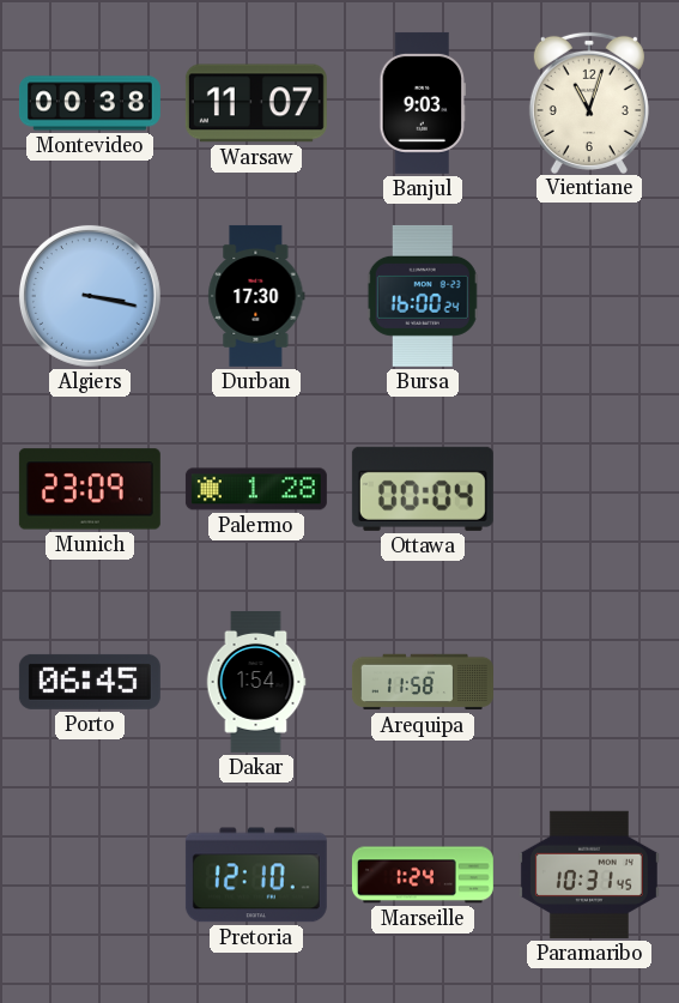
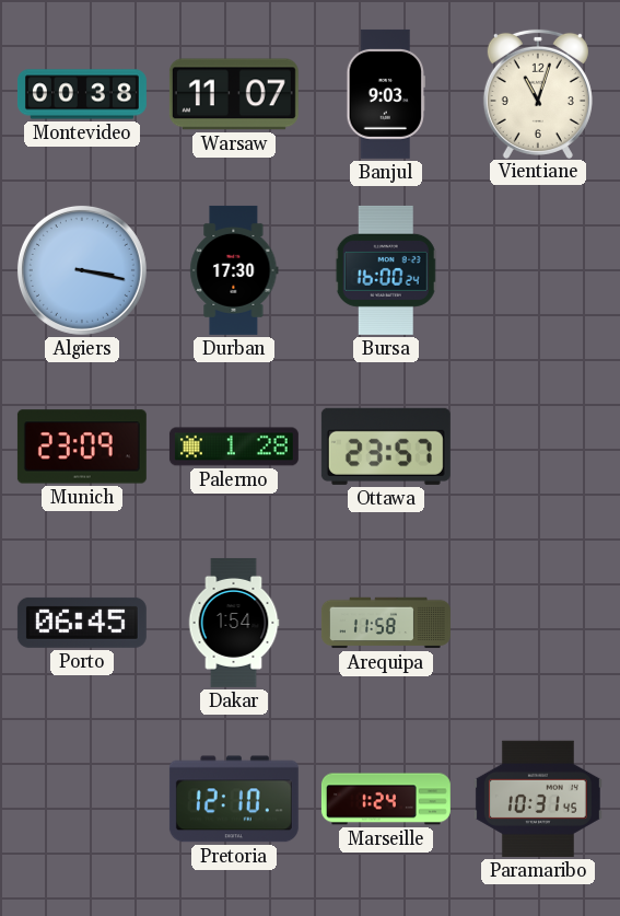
Ottawa: 00:04 -> 23:57 (386, 447)
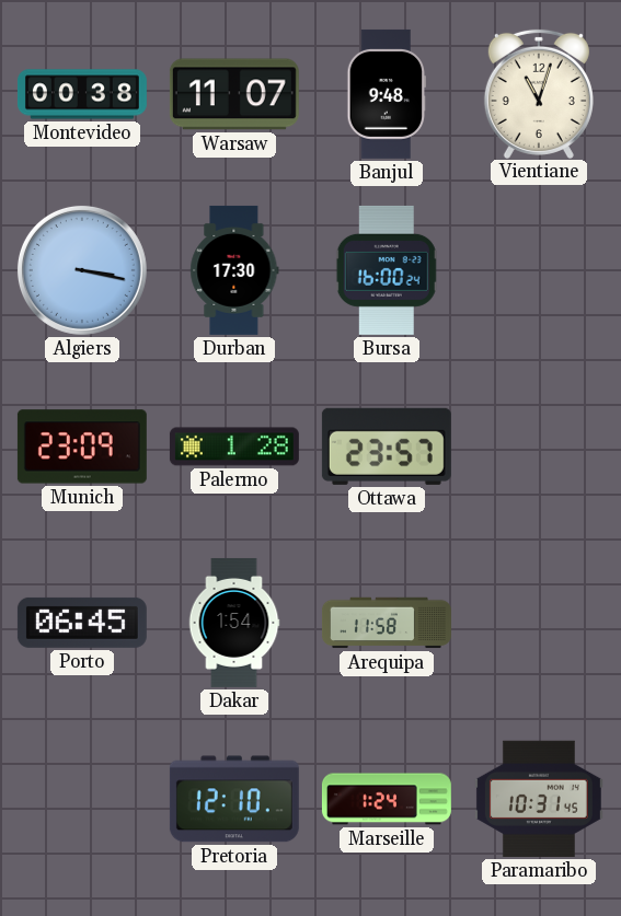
Banjul: 9:03 -> 9:48 (386, 94)
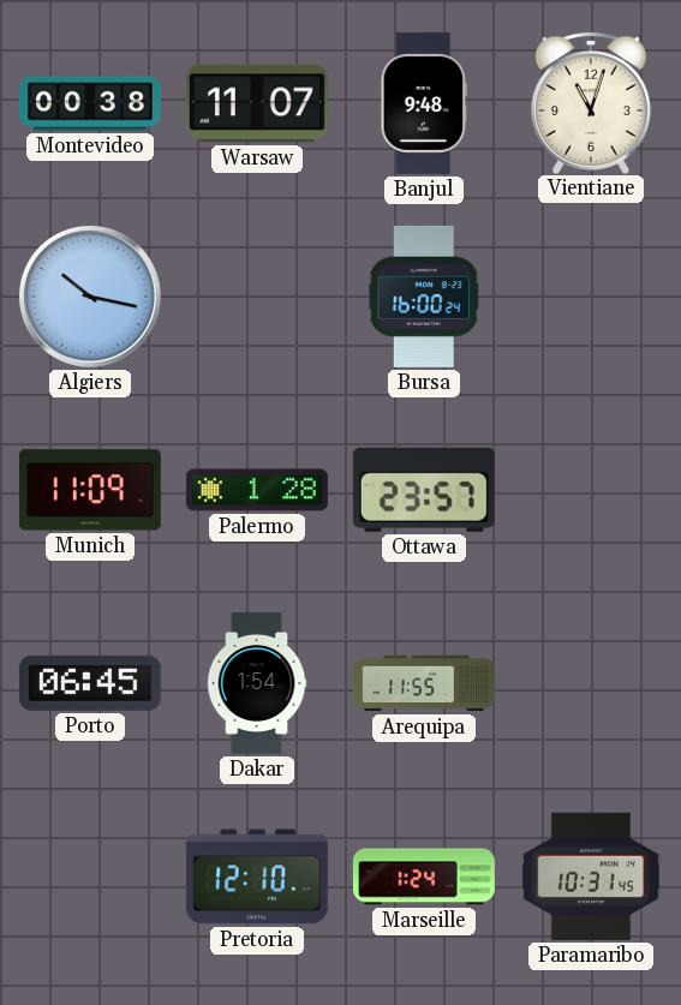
Algiers: 3:17 -> 10:17 (90, 297)
Durban: 17:30 -> none (234, 270)
Munich: 23:09 -> 11:09 (90, 490)
Arequipa: 11:58 -> 11:55 (424, 683)
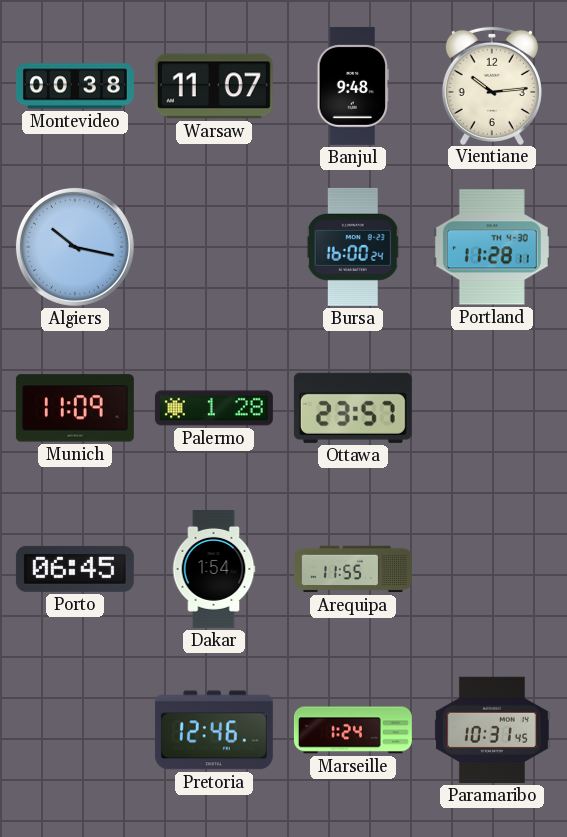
Vientiane: 11:03 -> 10:14 (492, 85)
Portland: none -> 11:28 (492, 247)
Pretoria: 12:10 -> 12:46 (214, 730)
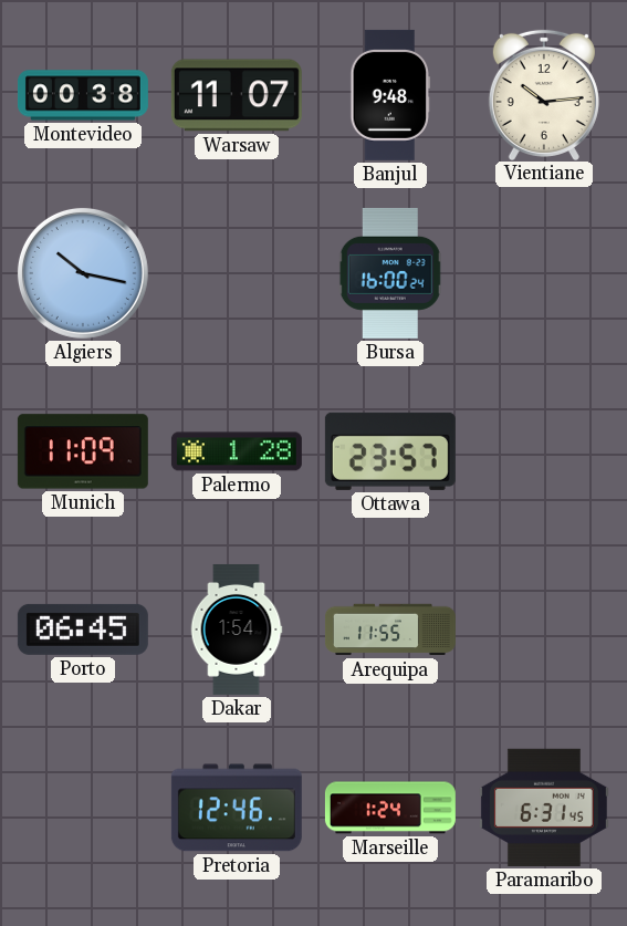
Portland: 11:28 -> none (492, 247)
Paramaribo: 10:31 -> 6:31 (544, 808)
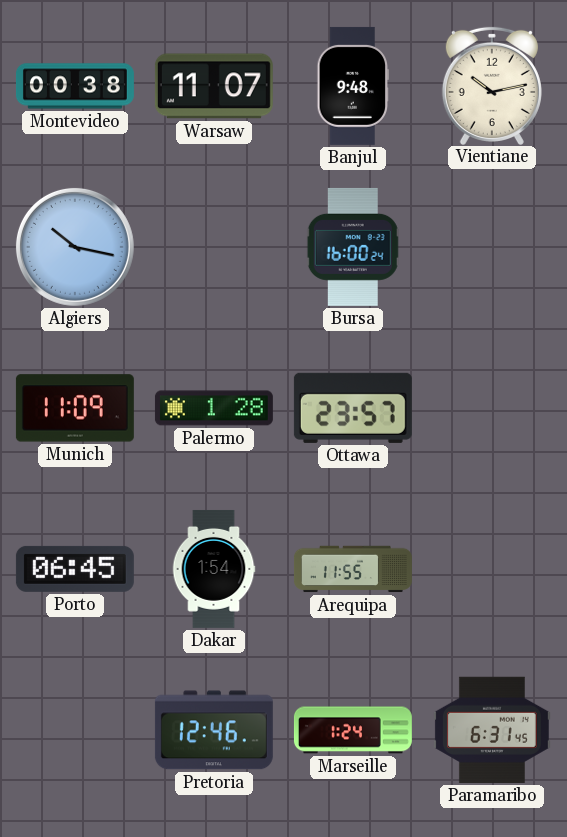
Vientiane: 10:14 -> 10:13 (492, 85)
